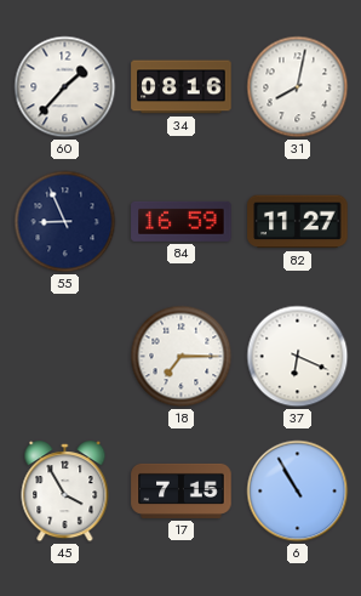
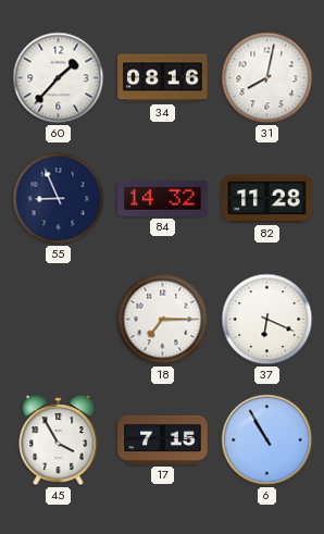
84: 16:59 -> 14:32 (163, 198)
82: 11:27 -> 11:28 (267, 199)
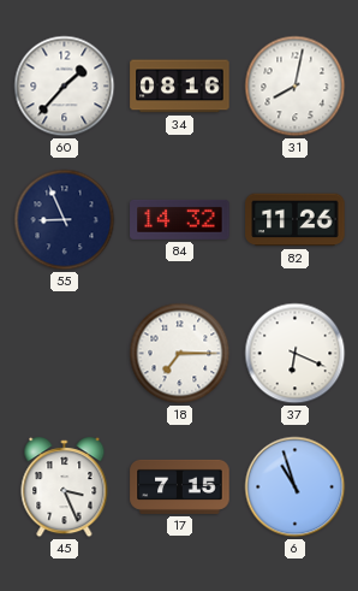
82: 11:28 -> 11:26 (296, 220)
45: 3:55 -> 3:26 (65, 487)
6: 10:55 -> 10:57 (296, 487)
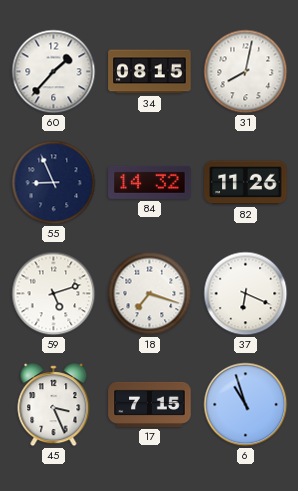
34: 08:16 -> 08:15 (150, 72)
59: none -> 5:12 (54, 294)
18: 7:15 -> 7:18 (150, 294)
